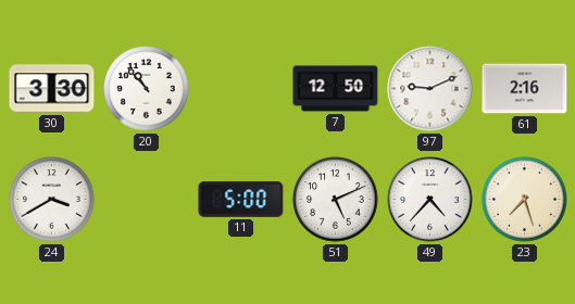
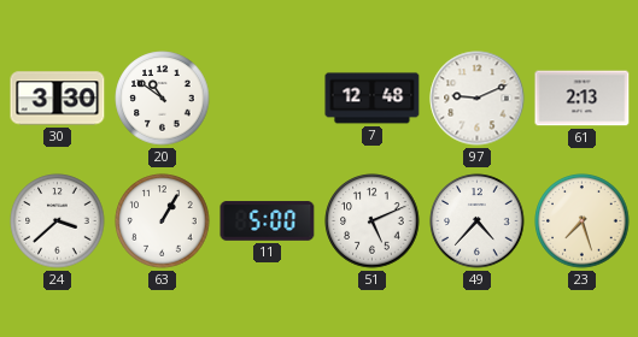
20: 10:53 -> 10:51 (163, 99)
7: 12:50 -> 12:48 (373, 99)
61: 2:16 -> 2:13 (583, 99)
24: 3:40 -> 3:38 (58, 221)
63: none -> 1:05 (163, 221)
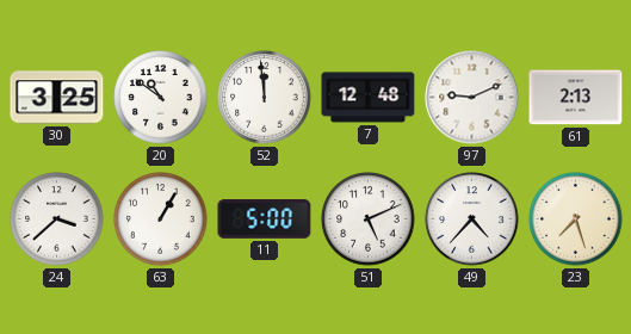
30: 3:30 -> 3:25 (57, 98)
52: none -> 11:59 (265, 98)
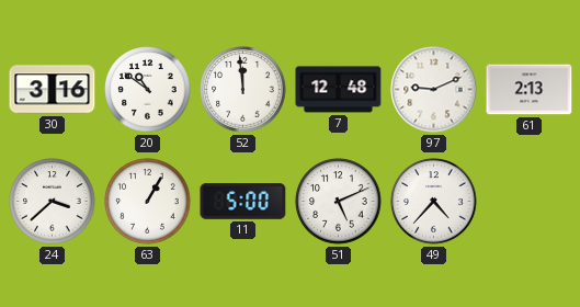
30: 3:25 -> 3:16 (53, 90)
23: 7:27 -> none (576, 219)
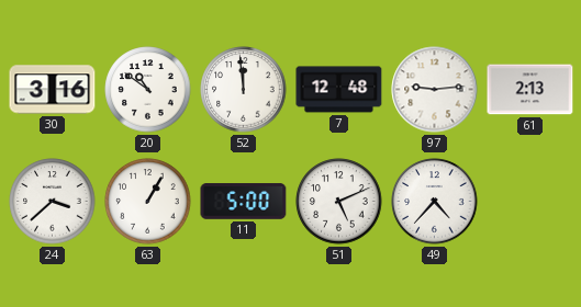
97: 9:11 -> 9:14 (435, 90)
